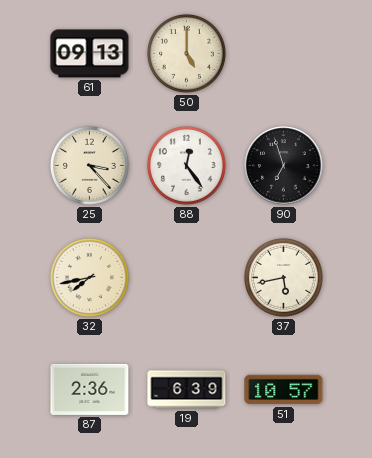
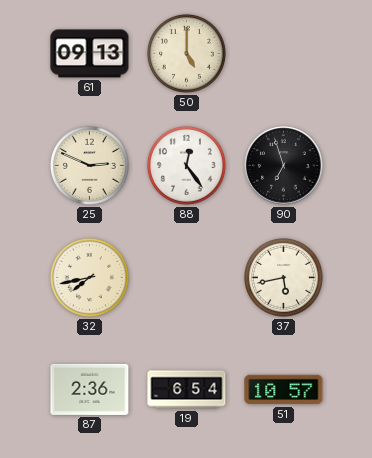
25: 3:23 -> 2:49 (89, 165)
19: 6:39 -> 6:54 (187, 390)
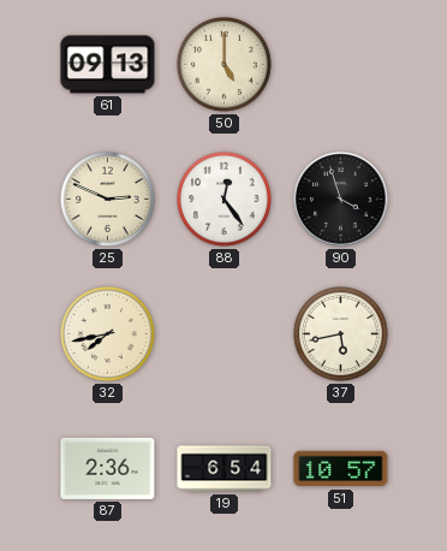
90: 6:57 -> 3:57 (341, 200)
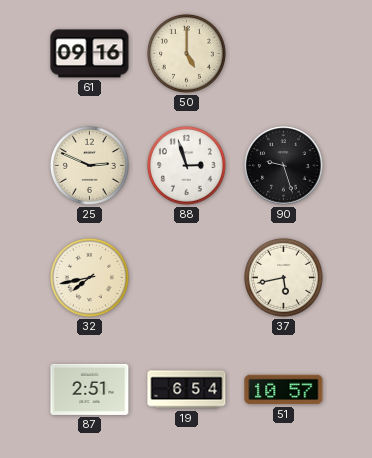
61: 09:13 -> 09:16 (90, 54)
88: 12:24 -> 2:57 (186, 165)
90: 3:57 -> 9:27 (284, 166)
87: 2:36 -> 2:51 (90, 389)
